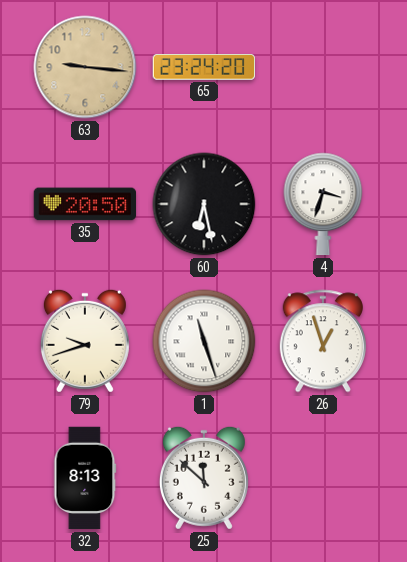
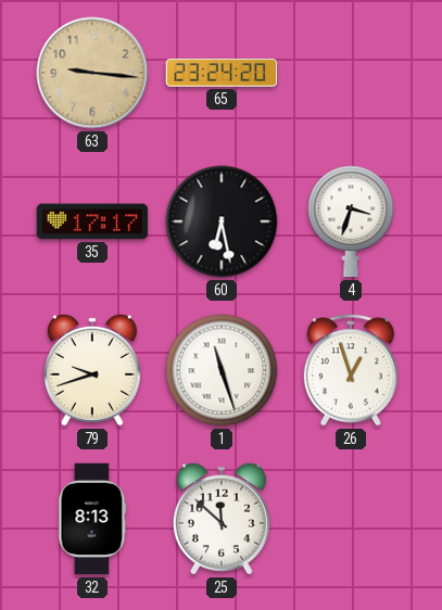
35: 20:50 -> 17:17 (92, 221)
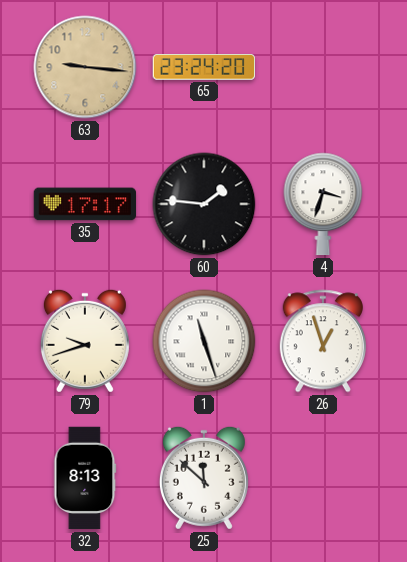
60: 6:28 -> 1:46 (204, 204)
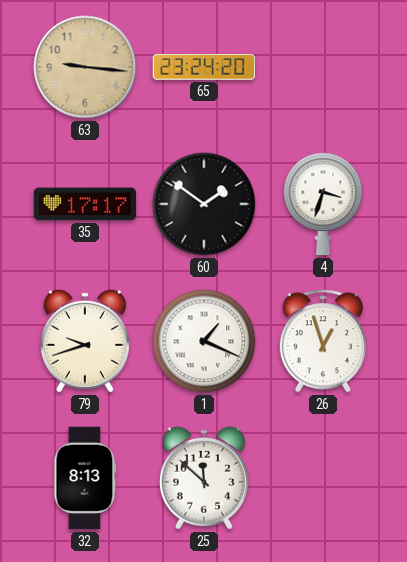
60: 1:46 -> 1:51 (204, 204)
1: 11:27 -> 1:19 (204, 341)
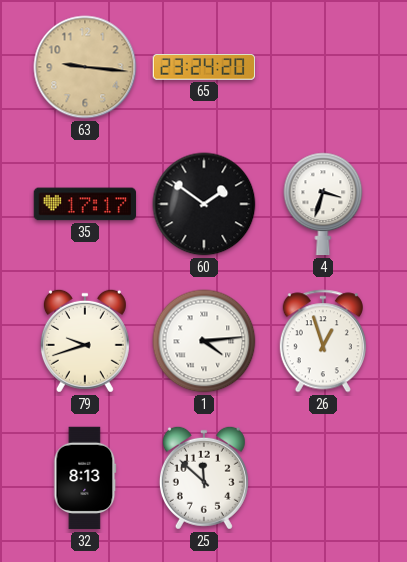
1: 1:19 -> 4:14 (204, 341)
